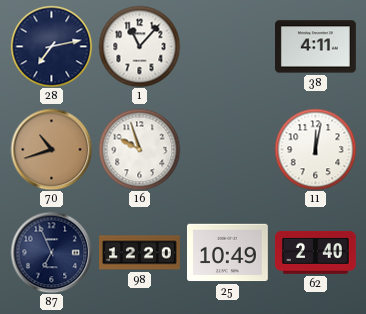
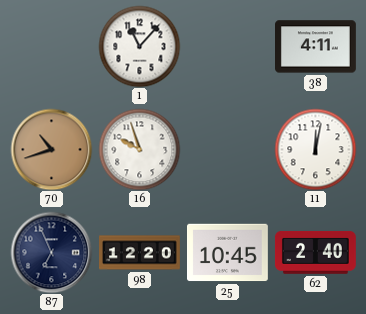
28: 7:13 -> none (51, 46)
25: 10:49 -> 10:45 (228, 253)
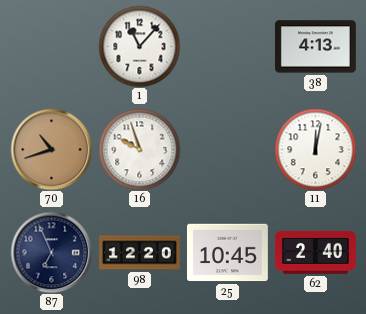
38: 4:11 -> 4:13 (316, 47)
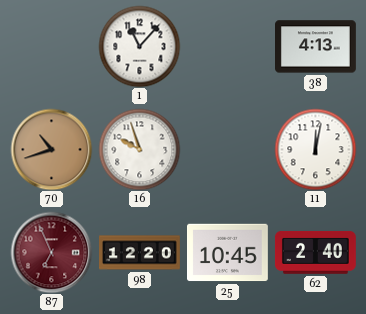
87 dial: navy -> burgundy (51, 252)
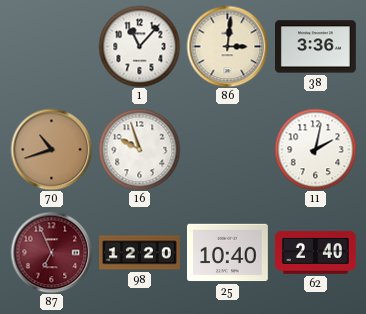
86: none -> 3:01 (227, 46)
38: 4:13 -> 3:36 (316, 47)
11: 12:02 -> 2:02 (315, 149)
25: 10:45 -> 10:40 (228, 253)
